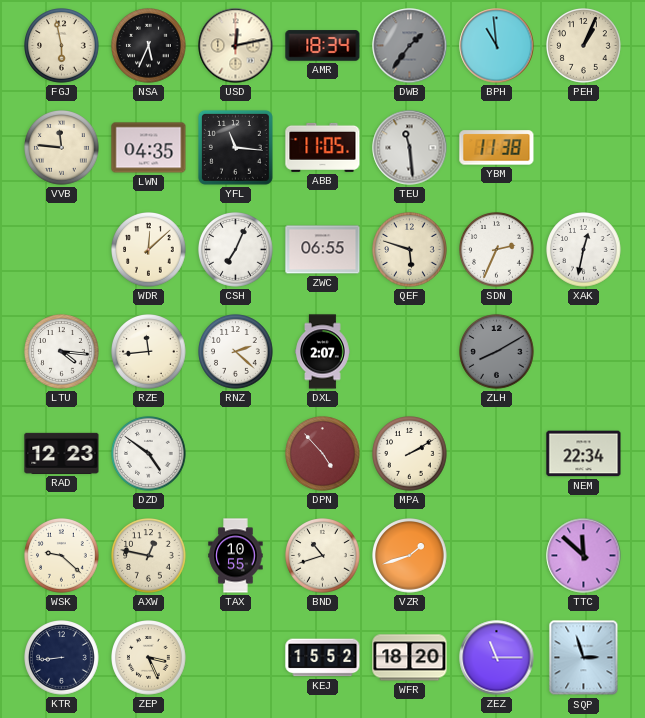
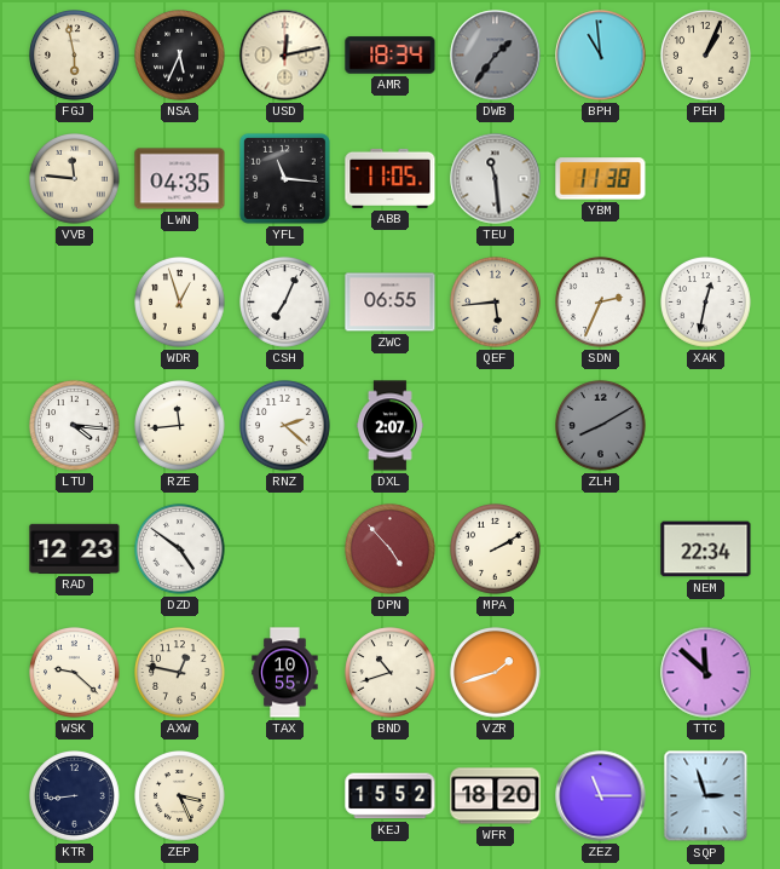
WDR: 12:08 -> 12:57 (180, 303)
QEF: 5:48 -> 5:44 (496, 303)
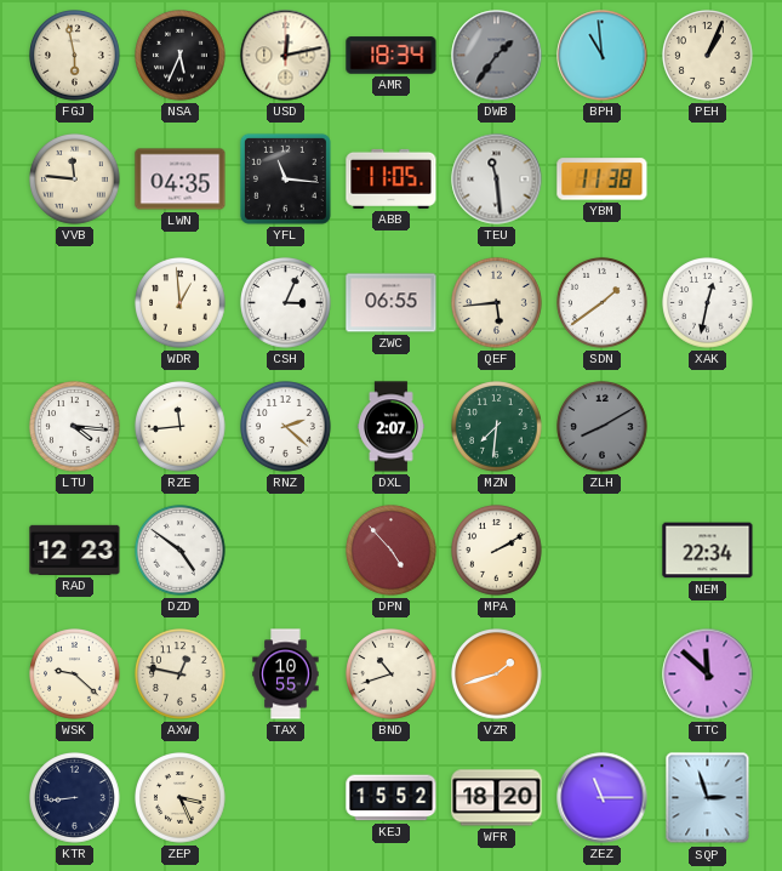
WDR: 12:57 -> 12:59 (181, 303)
CSH: 7:04 -> 3:04 (286, 303)
SDN: 2:34 -> 1:39 (603, 303)
MZN: none -> 7:31 (497, 427)
